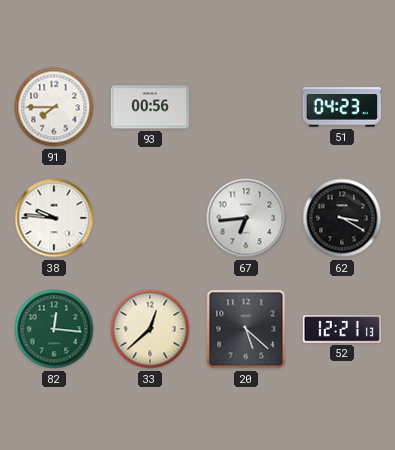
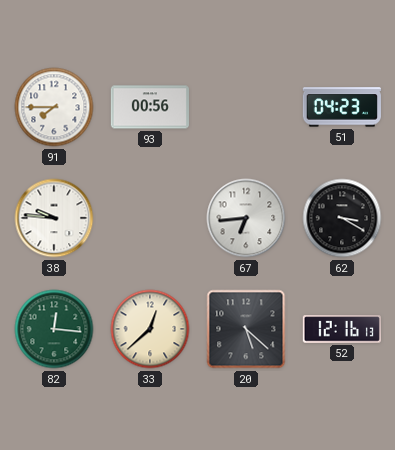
52: 12:21 -> 12:16 (342, 329)
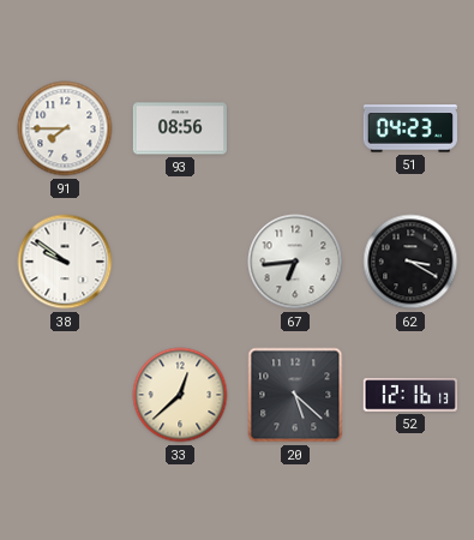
93: 00:56 -> 08:56 (179, 128)
38: 9:46 -> 9:51 (65, 262)
82: 12:16 -> none (54, 329)
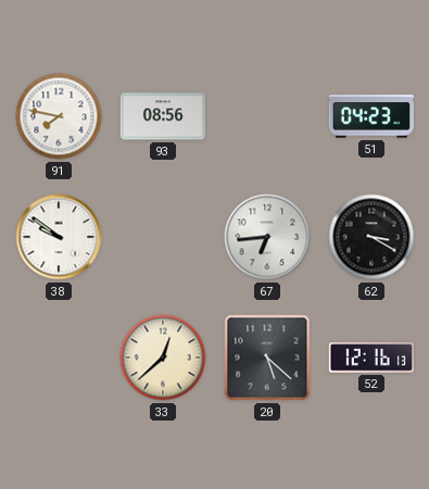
91: 7:45 -> 7:47 (59, 116)
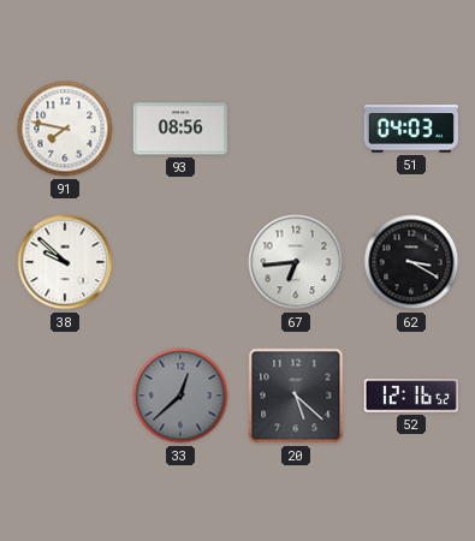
51: 04:23 -> 04:03 (411, 129)
38: 9:51 -> 9:52 (65, 262)
33 dial: cream -> grey (180, 396)
52: 12:16:13 -> 12:16:52 (411, 396)
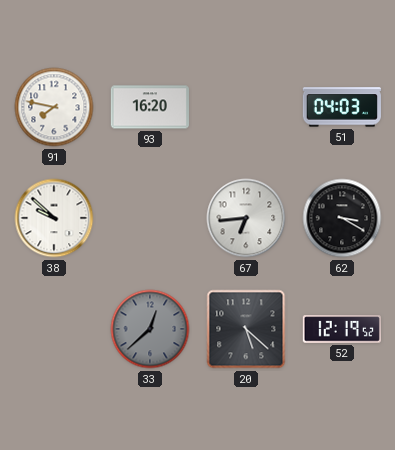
93: 08:56 -> 16:20 (149, 107)
52: 12:16 -> 12:19 (342, 329)
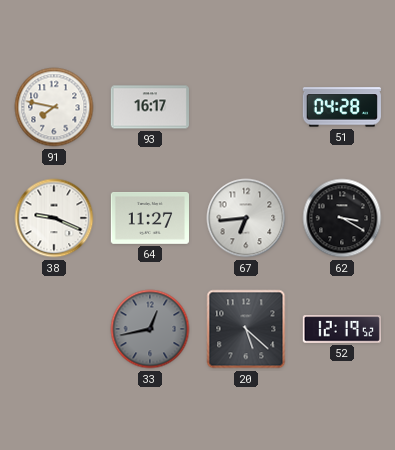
93: 16:20 -> 16:17 (149, 107)
51: 04:03 -> 04:28 (342, 107)
38: 9:52 -> 9:19 (54, 218)
64: none -> 11:27 (149, 218)
33: 12:38 -> 12:43 (150, 329)
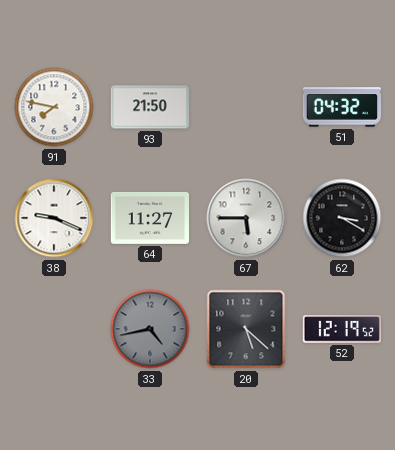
93: 16:17 -> 21:50 (149, 107)
51: 04:28 -> 04:32 (342, 107)
67: 6:44 -> 5:45 (246, 218)
33: 12:43 -> 4:43 (150, 329)
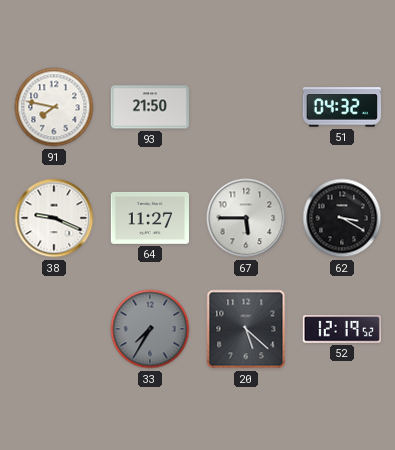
33: 4:43 -> 7:35 (150, 329)
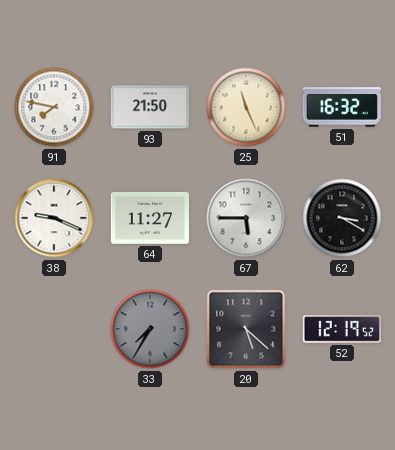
25: none -> 11:26 (246, 107)
51: 04:32 -> 16:32 (342, 107)
